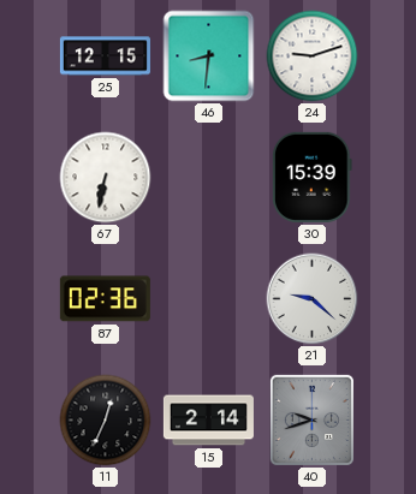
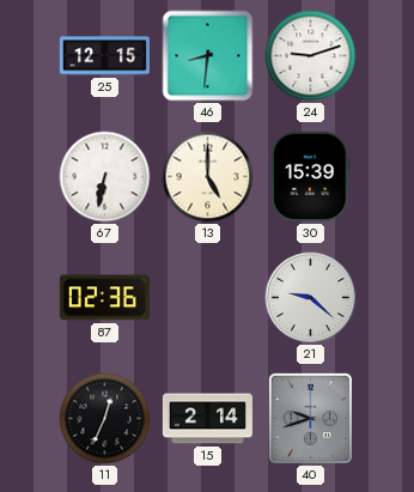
13: none -> 5:00 (208, 177)
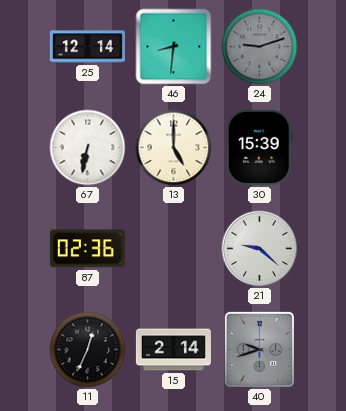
25: 12:15 -> 12:14 (87, 47)
24 dial: white -> grey (260, 47)
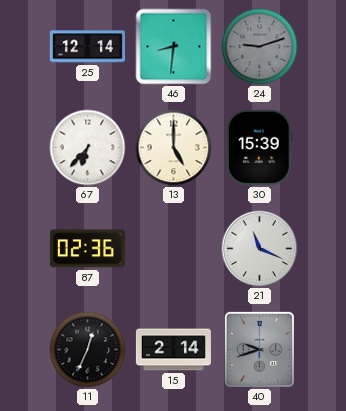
67: 6:32 -> 6:37 (88, 148)
21: 9:22 -> 11:19 (260, 249)
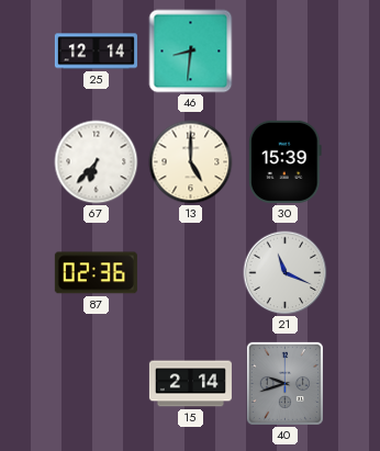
24: 9:12 -> none (260, 47)
11: 12:34 -> none (88, 350)
